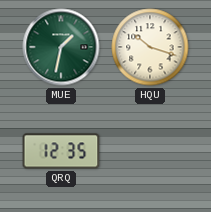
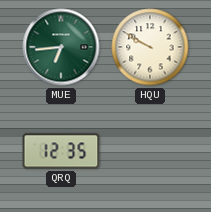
MUE: 1:32 -> 6:44 (61, 47)
HQU: 10:18 -> 9:50 (150, 47)
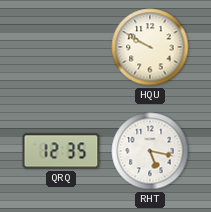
MUE: 6:44 -> none (61, 47)
RHT: none -> 5:17 (150, 151)
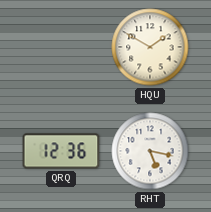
HQU: 9:50 -> 1:50 (150, 47)
QRQ: 12:35 -> 12:36 (61, 151)
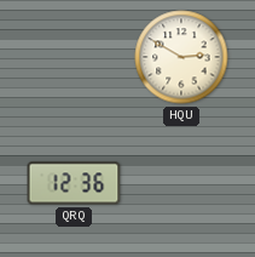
HQU: 1:50 -> 2:50 (181, 57)
RHT: 5:17 -> none (150, 151)
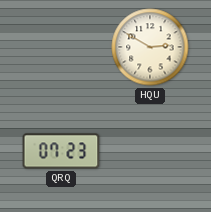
QRQ: 12:36 -> 07:23 (61, 151)
